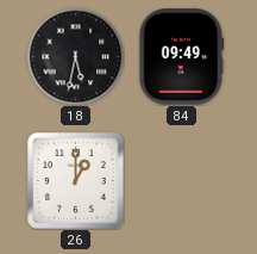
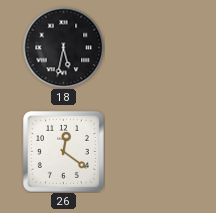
84: 09:49 -> none (182, 57)
26: 1:00 -> 12:21 (63, 151)
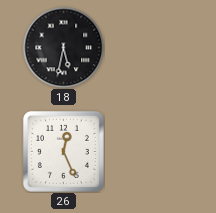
26: 12:21 -> 12:26 (63, 151)
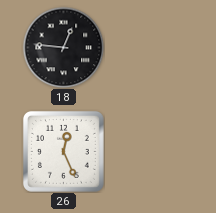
18: 5:32 -> 12:46 (63, 47)
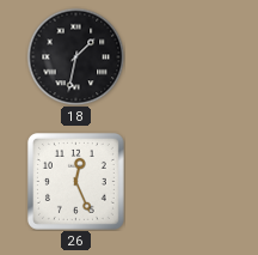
18: 12:46 -> 1:32 (75, 56)
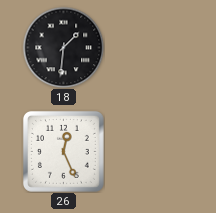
18: 1:32 -> 1:31 (63, 47)
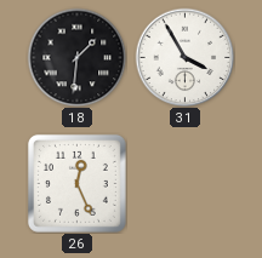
31: none -> 3:55 (184, 57)
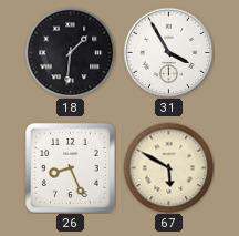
26: 12:26 -> 8:26 (70, 167)
67: none -> 5:50 (168, 167)
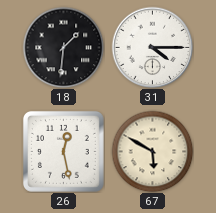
31: 3:55 -> 4:15 (152, 47)
26: 8:26 -> 12:28 (63, 151)
